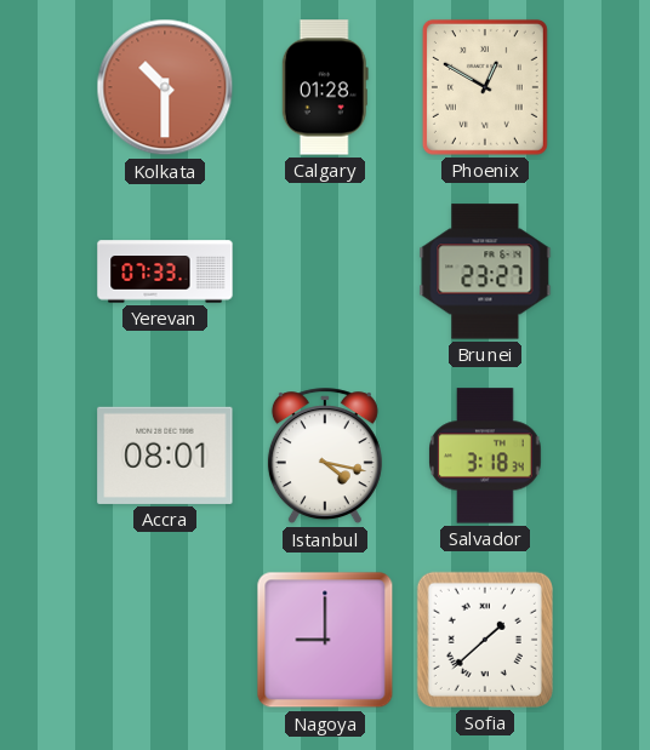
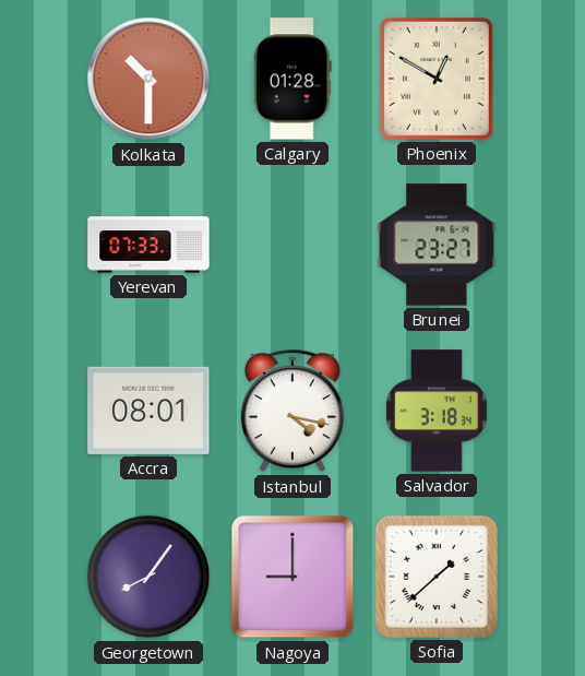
Georgetown: none -> 8:06 (148, 577)
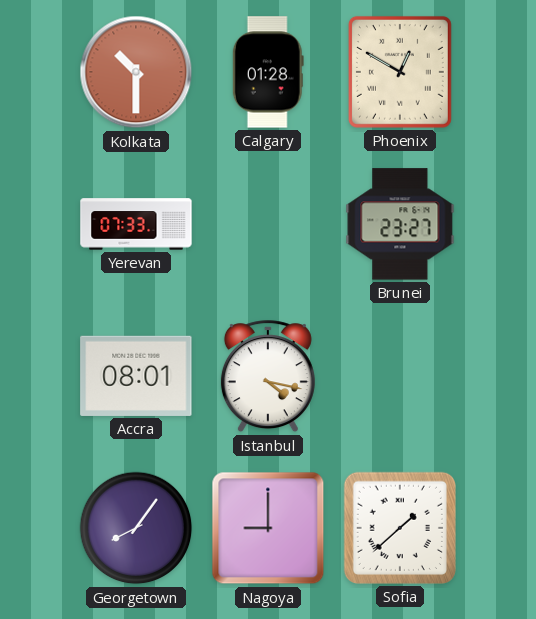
Salvador: 3:18 -> none (438, 411)
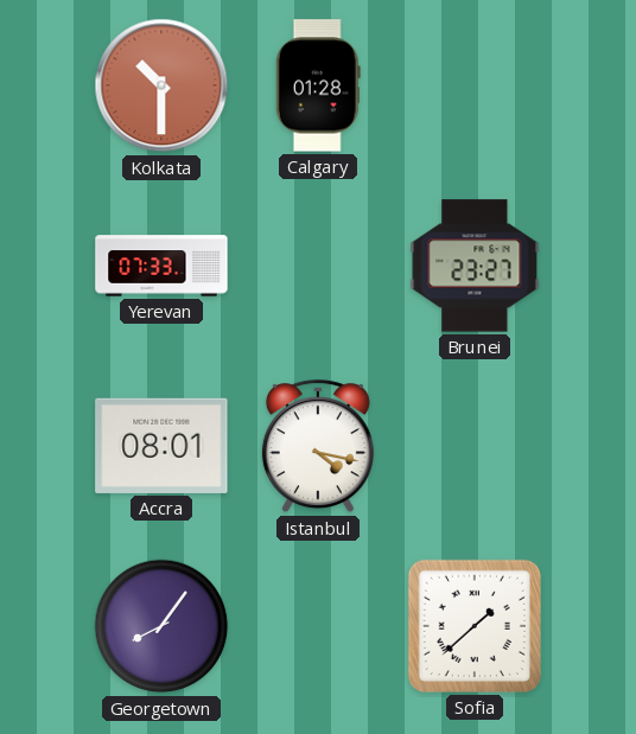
Phoenix: 12:50 -> none (400, 72)
Nagoya: 9:00 -> none (268, 528)
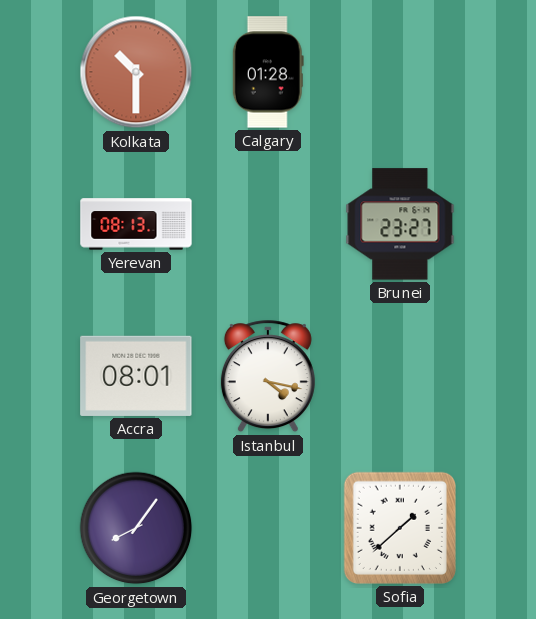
Yerevan: 07:33 -> 08:13 (136, 224)
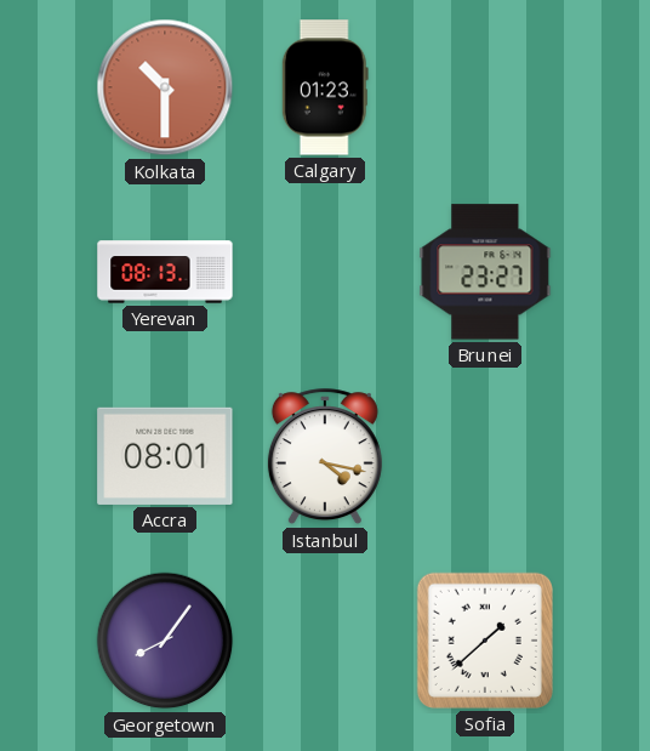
Calgary: 01:28 -> 01:23 (325, 87)
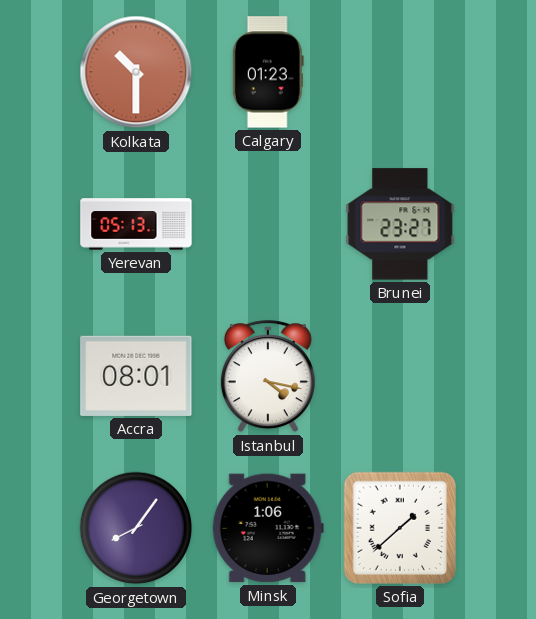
Yerevan: 08:13 -> 05:13 (136, 224)
Minsk: none -> 1:06 (268, 528)
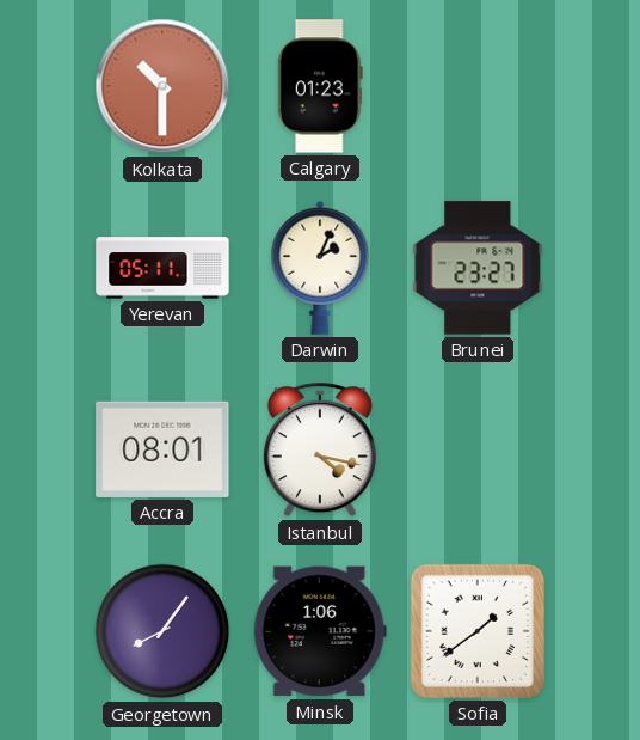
Yerevan: 05:13 -> 05:11 (162, 268)
Darwin: none -> 2:04 (320, 268)
Sofia: 1:38 -> 1:39 (478, 631)
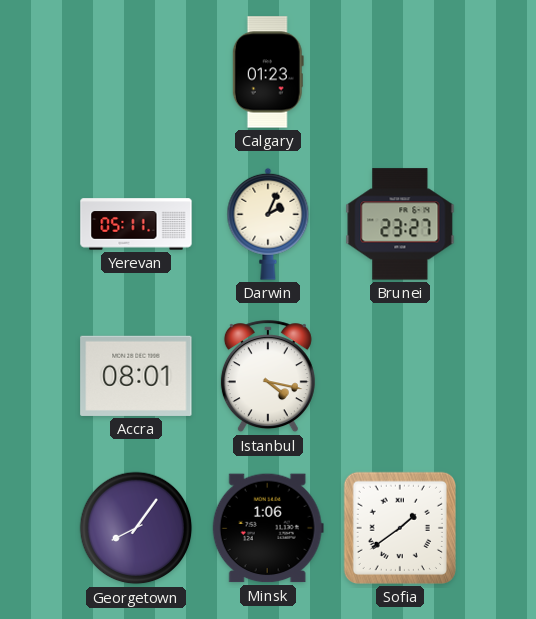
Kolkata: 10:30 -> none (162, 86)
